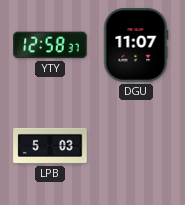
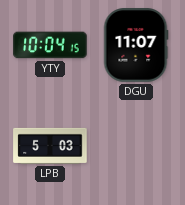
YTY: 12:58 -> 10:04 (50, 45)
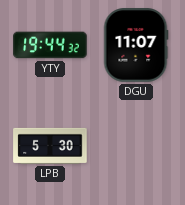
YTY: 10:04 -> 19:44 (50, 45)
LPB: 5:03 -> 5:30 (50, 146)
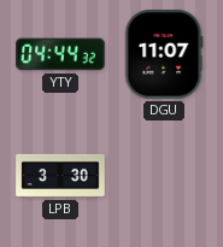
YTY: 19:44 -> 04:44 (60, 54)
LPB: 5:30 -> 3:30 (60, 176)
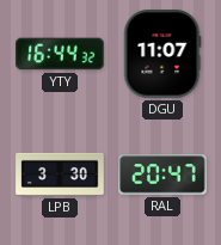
YTY: 04:44 -> 16:44 (60, 54)
RAL: none -> 20:47 (162, 174)
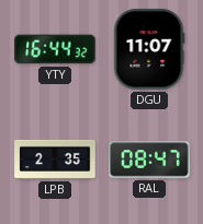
LPB: 3:30 -> 2:35 (55, 160)
RAL: 20:47 -> 08:47 (149, 160)
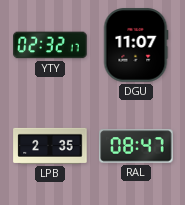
YTY: 16:44 -> 02:32 (50, 45)
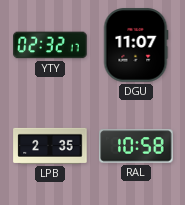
RAL: 08:47 -> 10:58 (136, 146)
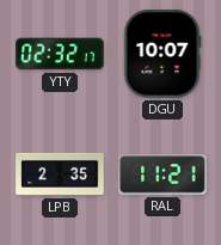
DGU: 11:07 -> 10:07 (162, 54)
RAL: 10:58 -> 11:21 (162, 174)
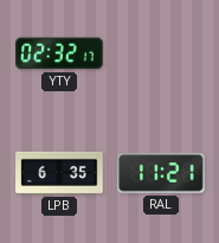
DGU: 10:07 -> none (162, 54)
LPB: 2:35 -> 6:35 (59, 173)
